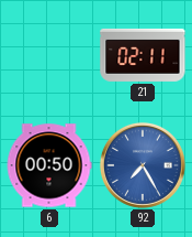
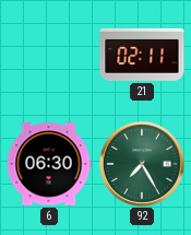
6: 00:50 -> 06:30 (49, 164)
92 dial: blue -> green (142, 164)
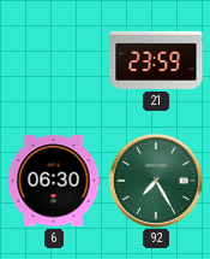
21: 02:11 -> 23:59 (156, 60)
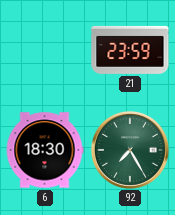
6: 06:30 -> 18:30 (45, 150)
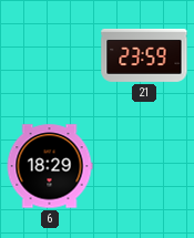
6: 18:30 -> 18:29 (50, 166)
92: 7:25 -> none (130, 150)
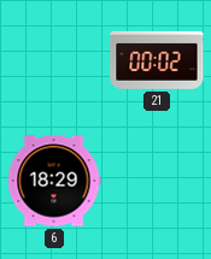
21: 23:59 -> 00:02 (157, 60)
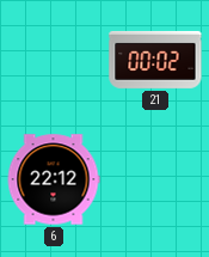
6: 18:29 -> 22:12 (54, 179)
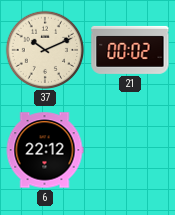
37: none -> 10:11 (44, 49)
